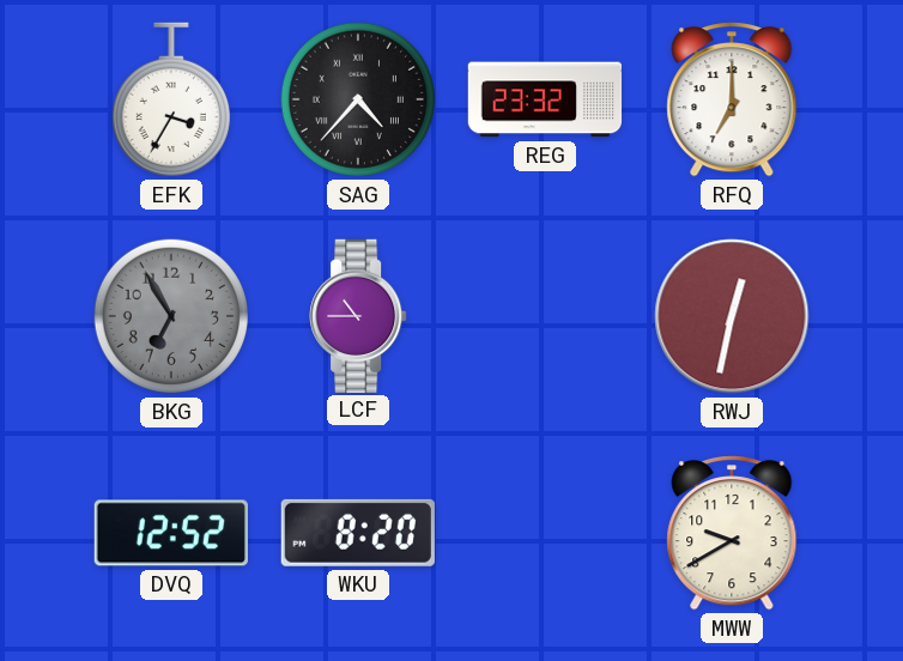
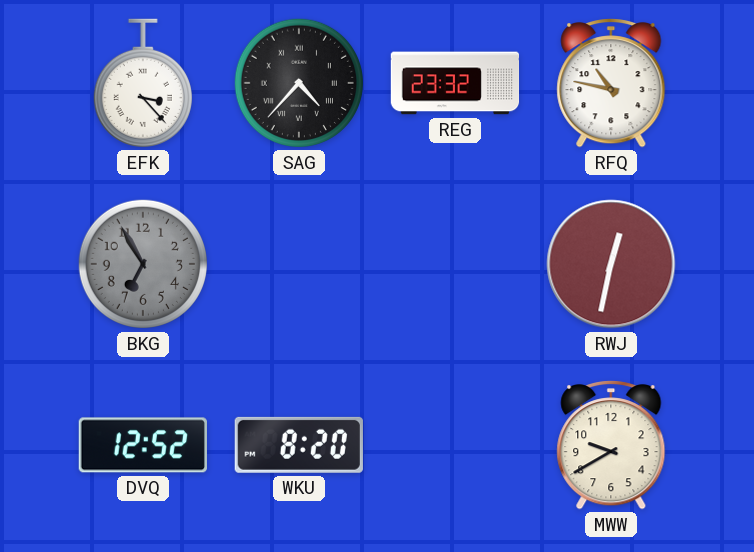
EFK: 3:35 -> 3:23 (143, 83)
RFQ: 7:00 -> 10:47 (611, 83)
LCF: 10:45 -> none (358, 315)
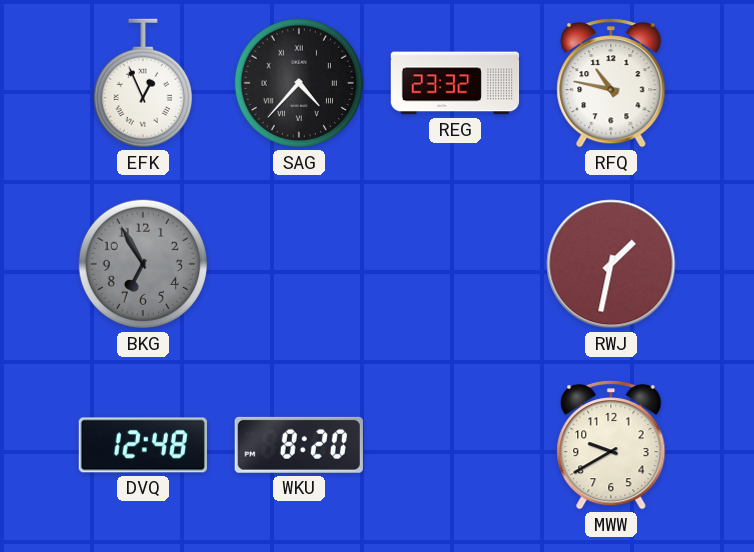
EFK: 3:23 -> 12:56 (143, 83)
RWJ: 12:32 -> 1:32 (611, 264)
DVQ: 12:52 -> 12:48 (143, 445)
